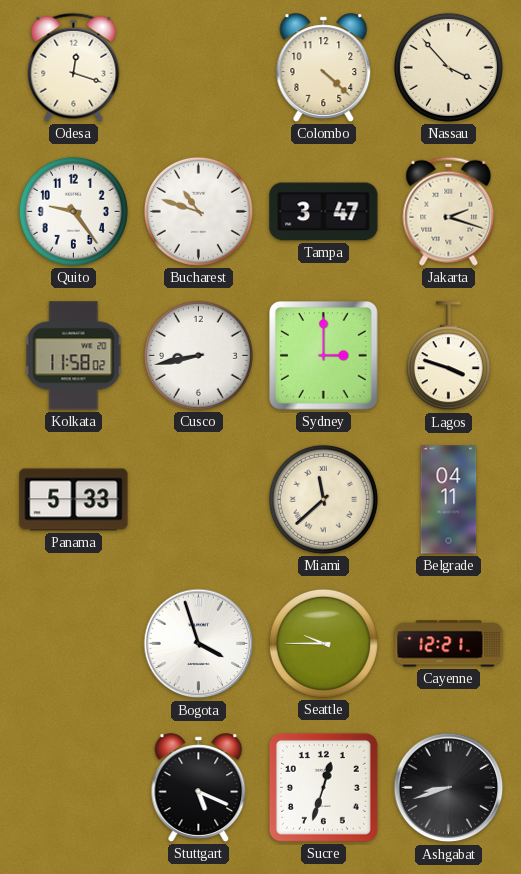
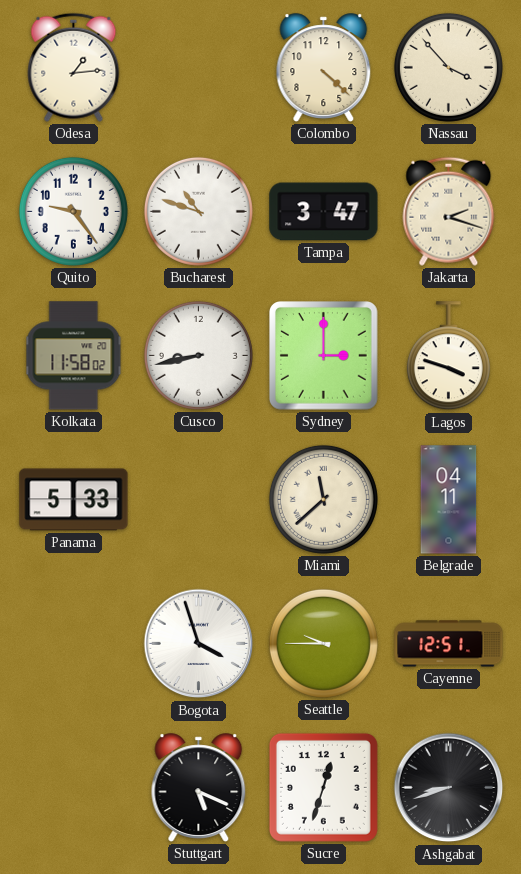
Odesa: 12:18 -> 1:14 (74, 67)
Cayenne: 12:21 -> 12:51 (449, 644)
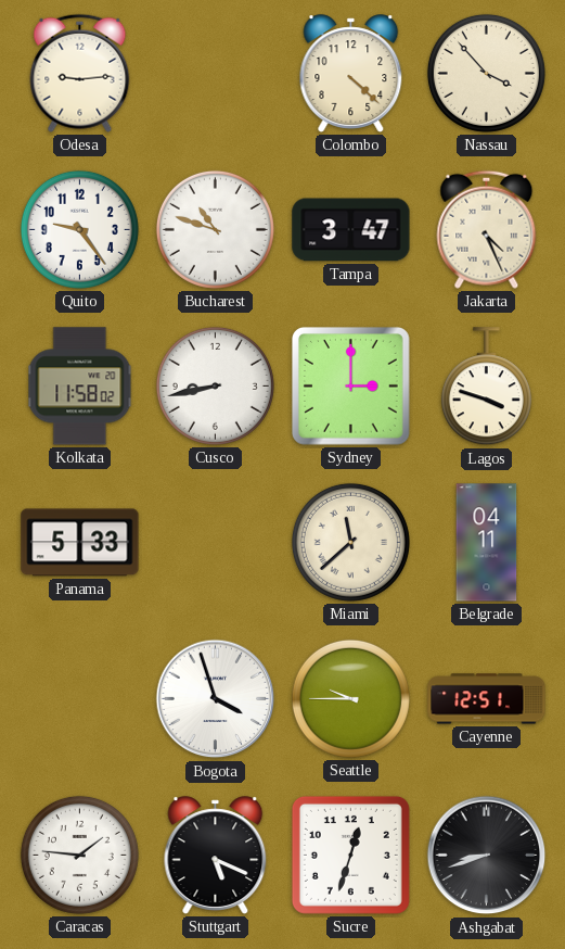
Odesa: 1:14 -> 9:14 (80, 73)
Jakarta: 2:18 -> 4:26 (487, 229)
Caracas: none -> 1:46 (79, 855)
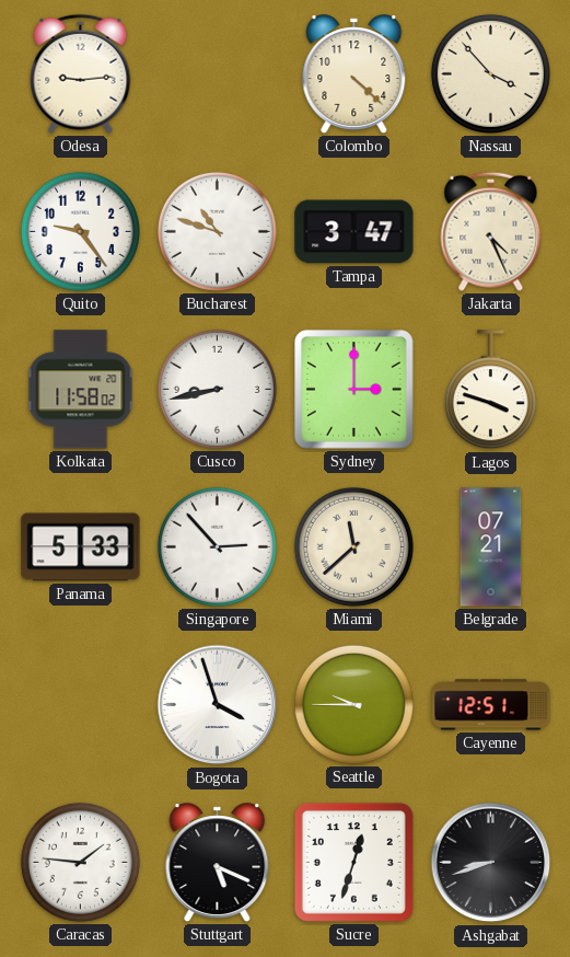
Singapore: none -> 2:53 (217, 546)
Belgrade: 04:11 -> 07:21 (491, 547)
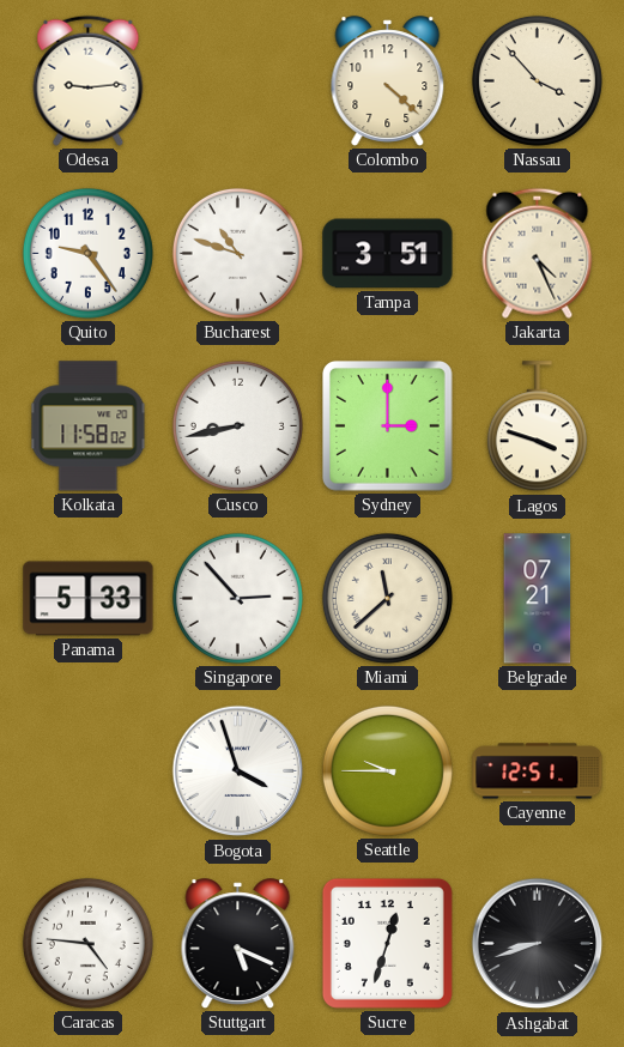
Tampa: 3:47 -> 3:51 (388, 254)
Caracas: 1:46 -> 4:46 (87, 943)
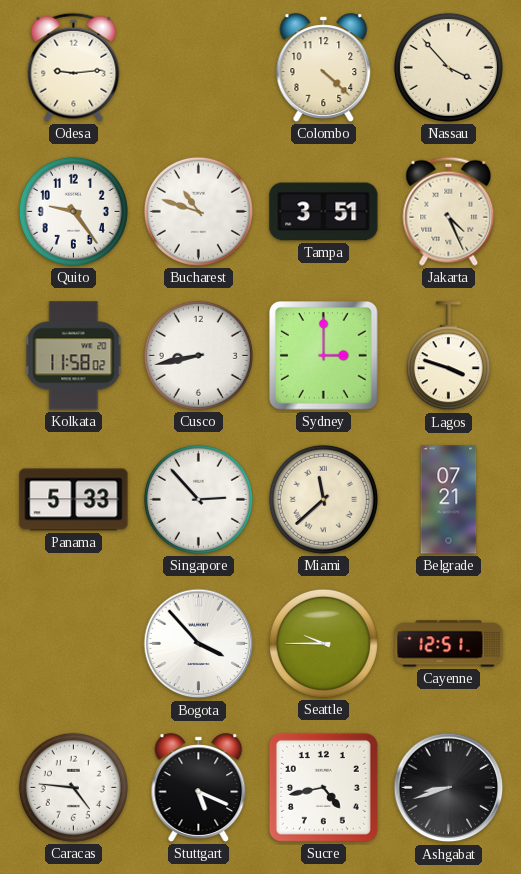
Bogota: 3:57 -> 3:53 (199, 644)
Sucre: 12:33 -> 4:43 (323, 787)
